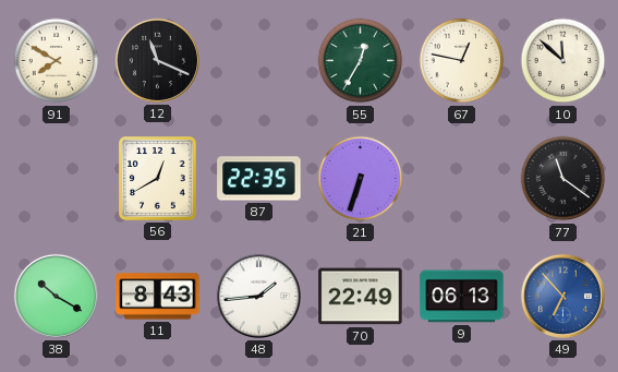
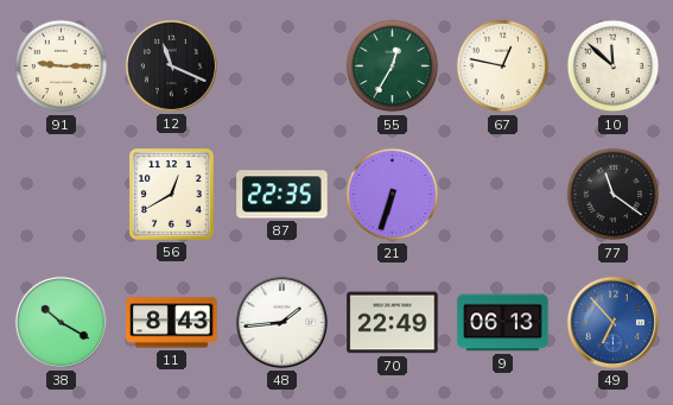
91: 7:50 -> 9:15 (62, 67)
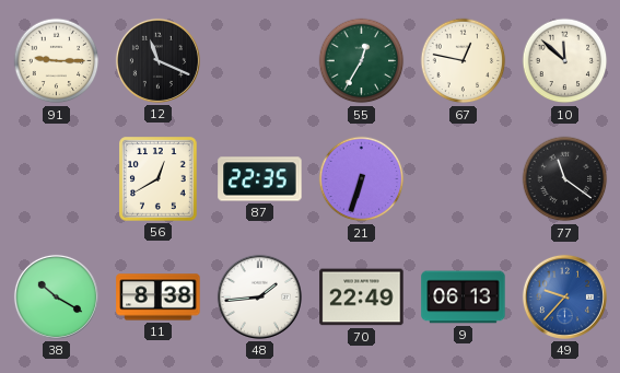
11: 8:43 -> 8:38 (159, 298)
49: 6:53 -> 9:37 (564, 296)
